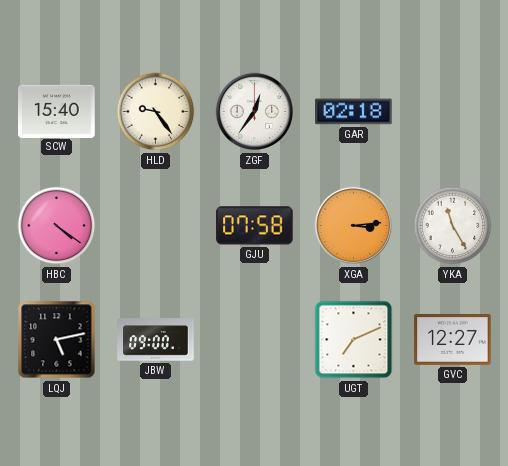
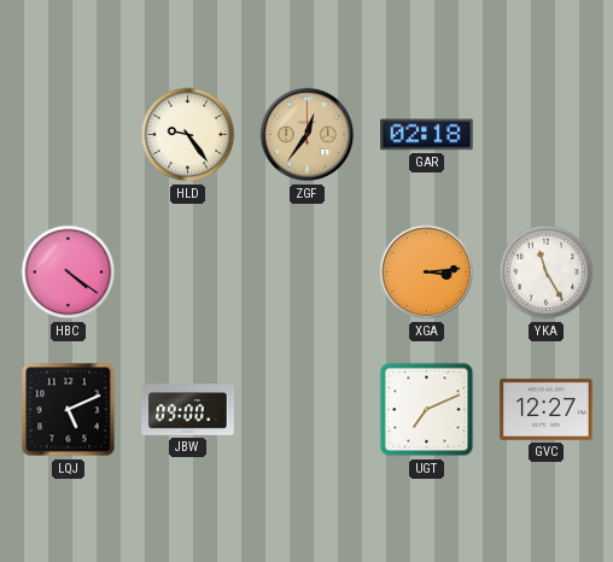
SCW: 15:40 -> none (57, 111)
ZGF dial: white -> champagne (308, 135)
GJU: 07:58 -> none (255, 226)
LQJ: 5:13 -> 5:11 (69, 410)
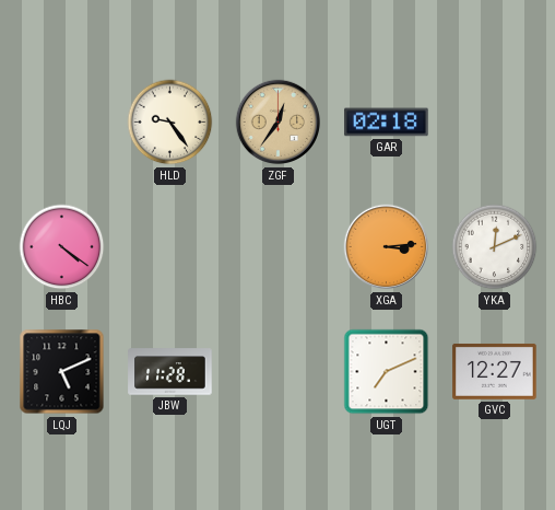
YKA: 11:25 -> 12:11 (495, 247)
JBW: 09:00 -> 11:28 (170, 372)
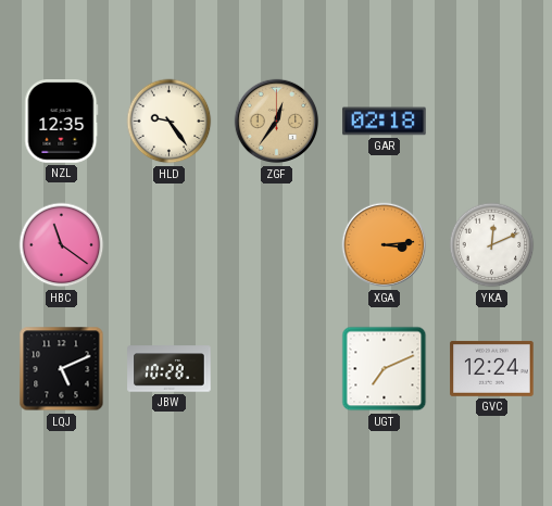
NZL: none -> 12:35 (62, 122)
HBC: 4:21 -> 11:21 (62, 245)
JBW: 11:28 -> 10:28 (170, 369)
GVC: 12:27 -> 12:24 (492, 368)
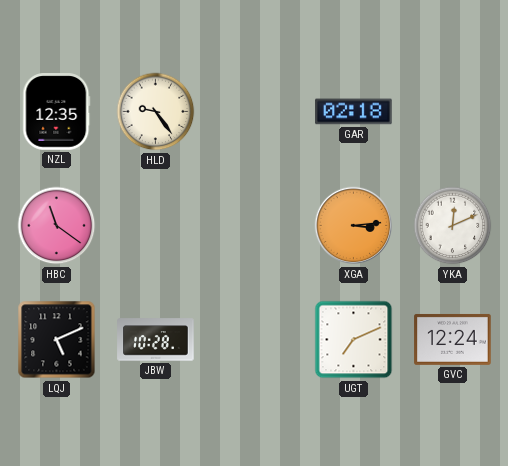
ZGF: 12:36 -> none (277, 122)
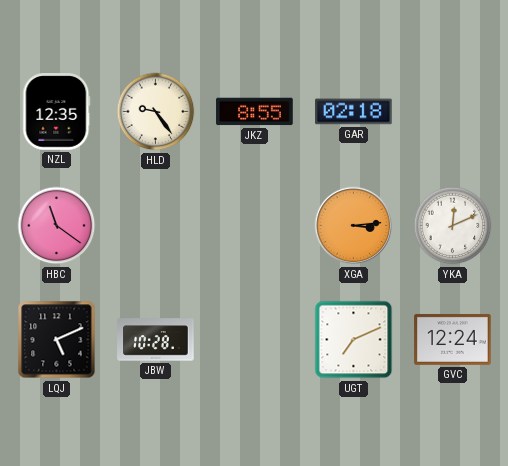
JKZ: none -> 8:55 (255, 112)
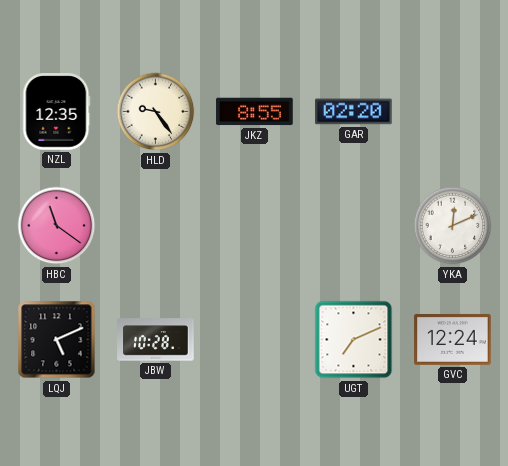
GAR: 02:18 -> 02:20 (354, 112)
XGA: 3:14 -> none (354, 226)
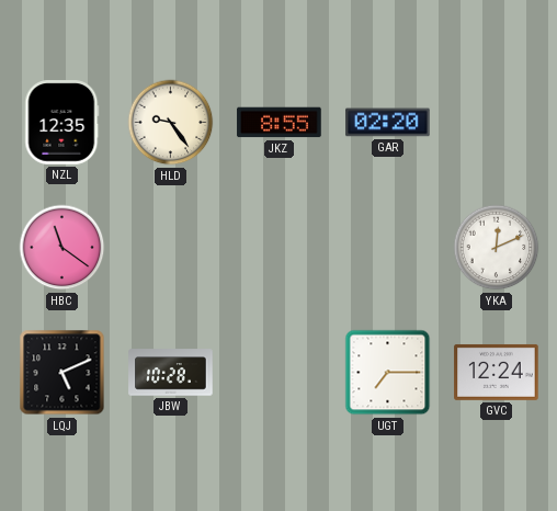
UGT: 7:11 -> 7:15 (388, 373)
